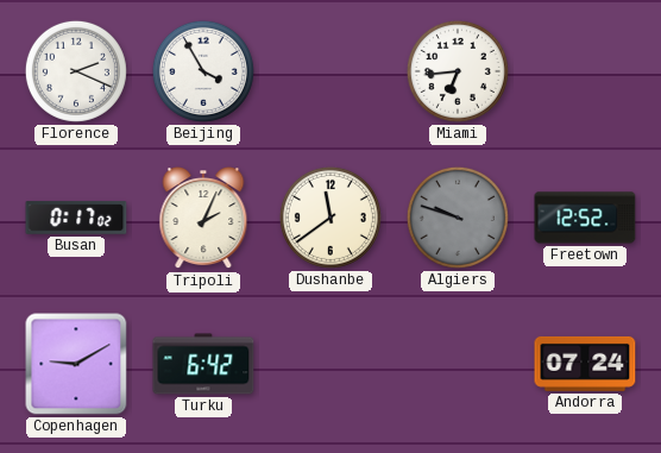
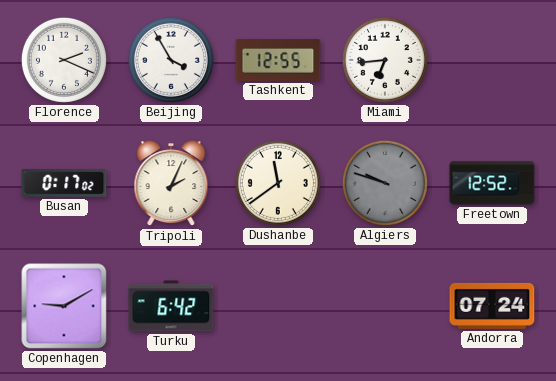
Tashkent: none -> 12:55 (278, 60)
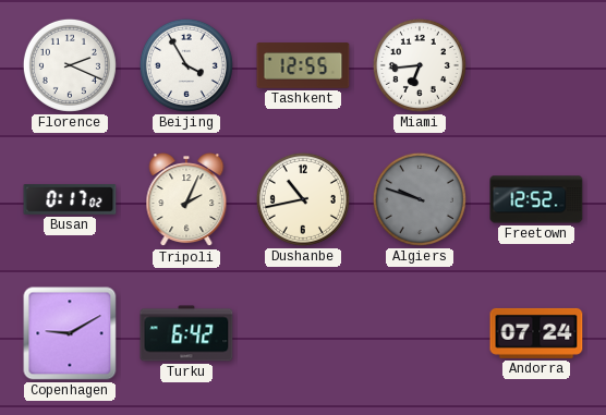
Dushanbe: 11:39 -> 10:43 (303, 199)
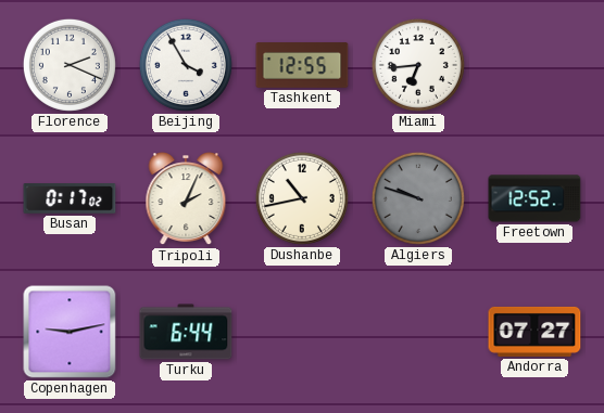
Copenhagen: 9:10 -> 9:13 (70, 332)
Turku: 6:42 -> 6:44 (186, 332)
Andorra: 07:24 -> 07:27 (534, 332)
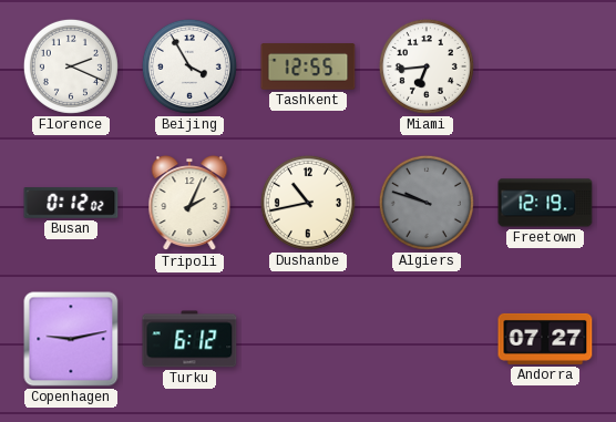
Busan: 0:17 -> 0:12 (71, 203)
Freetown: 12:52 -> 12:19 (545, 203)
Turku: 6:44 -> 6:12 (189, 339)
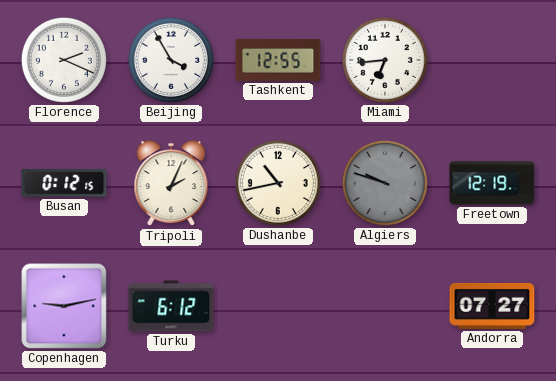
Busan: 0:12:02 -> 0:12:15 (64, 183)
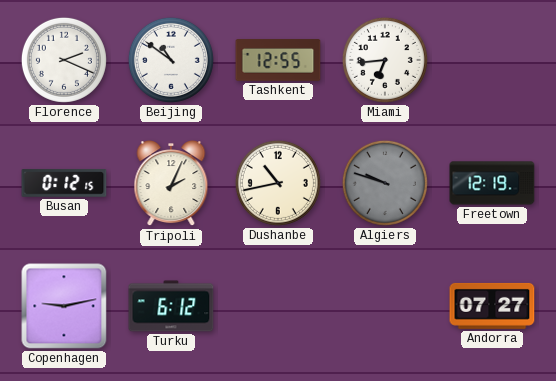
Beijing: 3:55 -> 10:51 (171, 60)
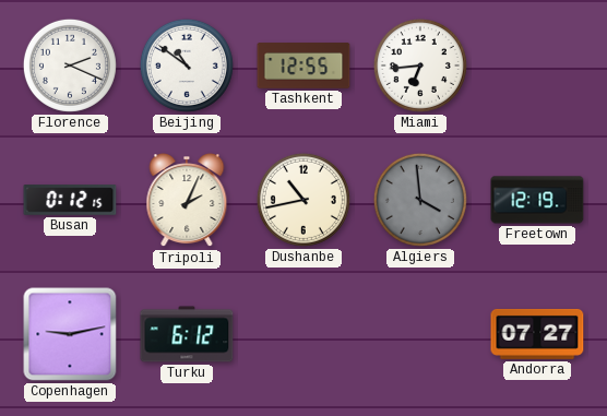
Algiers: 9:48 -> 3:59 (420, 200)
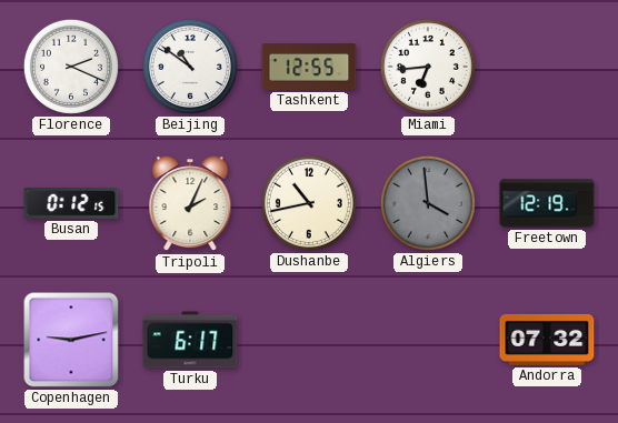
Turku: 6:12 -> 6:17 (190, 340)
Andorra: 07:27 -> 07:32 (547, 340)
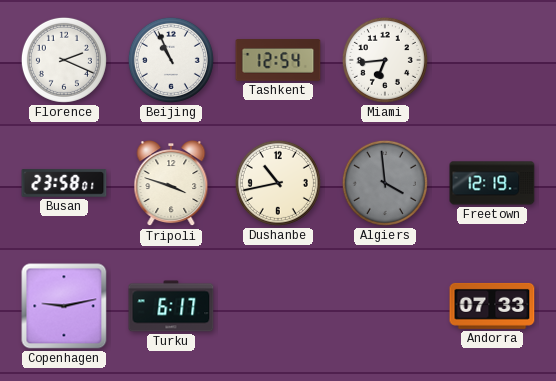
Beijing: 10:51 -> 10:56 (171, 60)
Tashkent: 12:55 -> 12:54 (278, 60)
Busan: 0:12 -> 23:58 (64, 183)
Tripoli: 2:04 -> 3:48 (171, 184)
Andorra: 07:32 -> 07:33 (492, 306)
